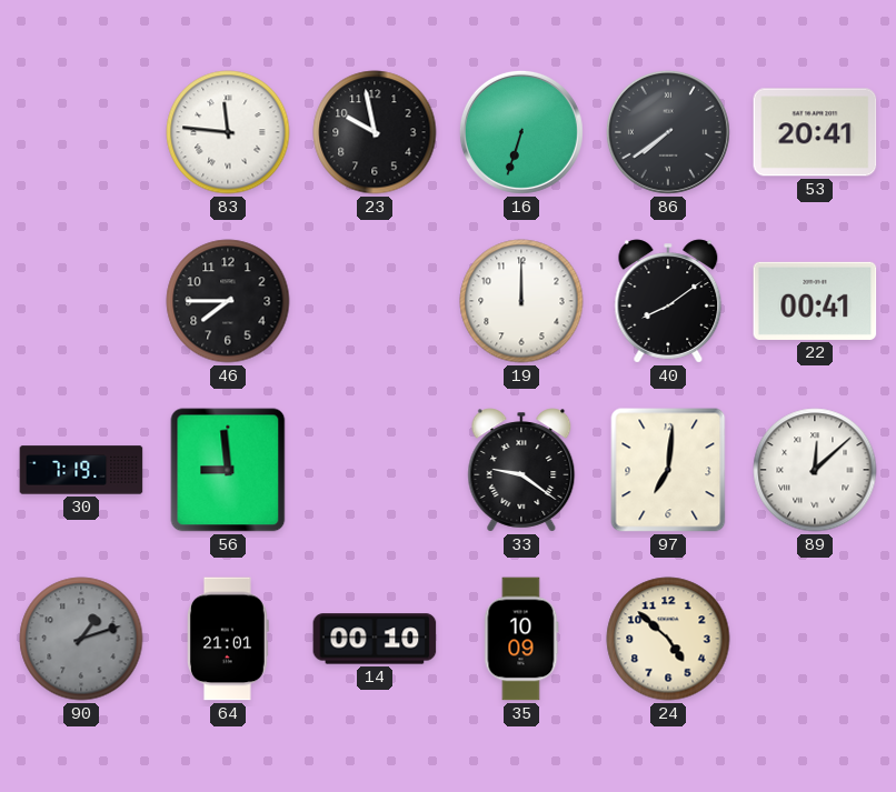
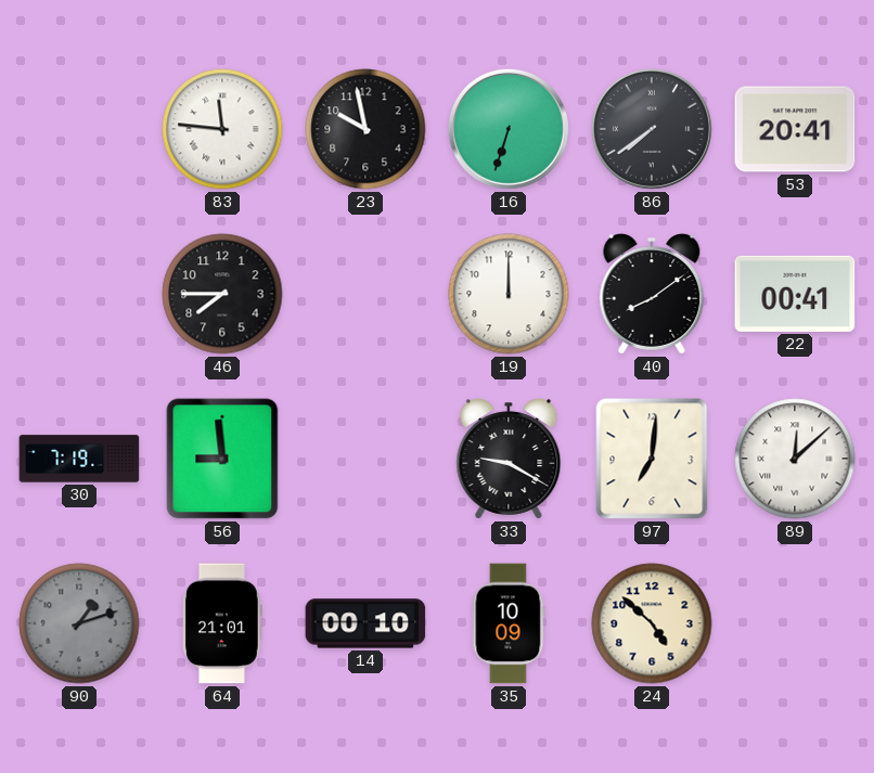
33: 9:21 -> 9:20 (509, 459)
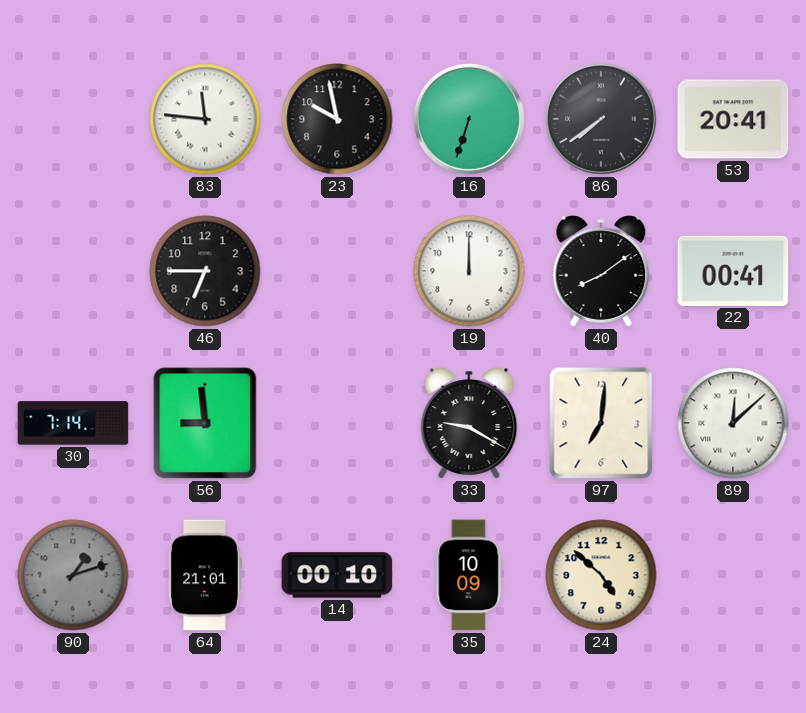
46: 7:45 -> 6:45 (205, 271)
30: 7:19 -> 7:14 (73, 423)
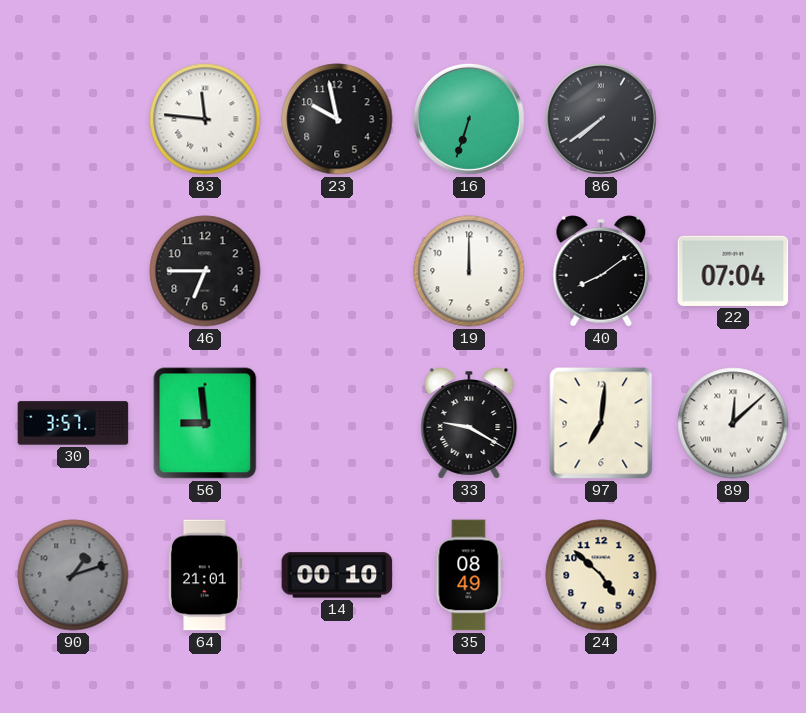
53: 20:41 -> none (733, 119)
22: 00:41 -> 07:04 (733, 271)
30: 7:14 -> 3:57 (73, 423)
35: 10:09 -> 08:49 (469, 575)
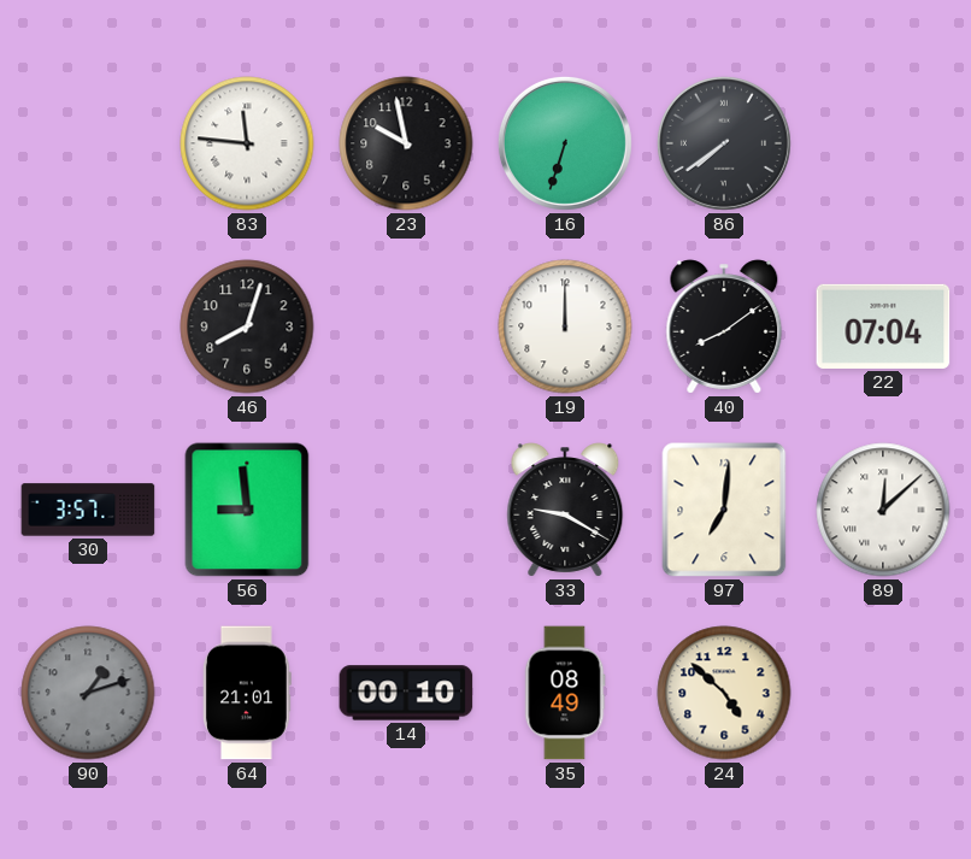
46: 6:45 -> 8:03 (247, 326)
